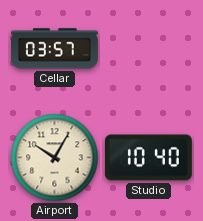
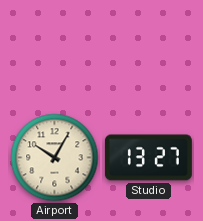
Cellar: 03:57 -> none (54, 49)
Studio: 10:40 -> 13:27 (148, 158)
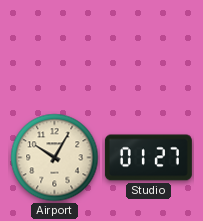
Studio: 13:27 -> 01:27 (148, 158)
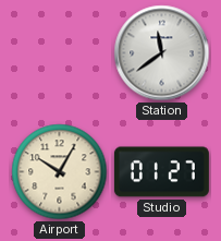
Station: none -> 11:39 (162, 53)
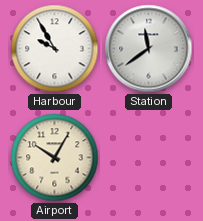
Harbour: none -> 9:55 (55, 49)
Studio: 01:27 -> none (161, 172)
